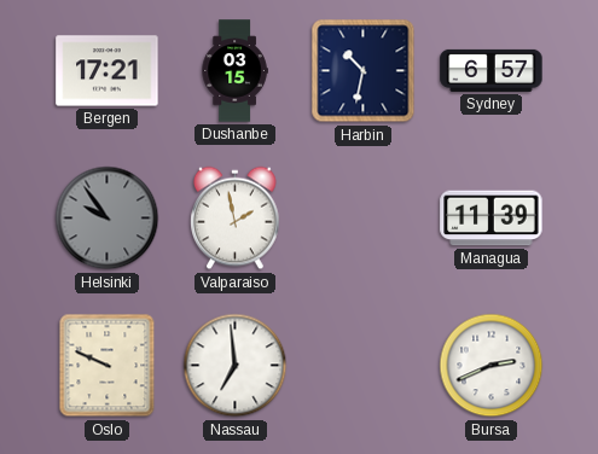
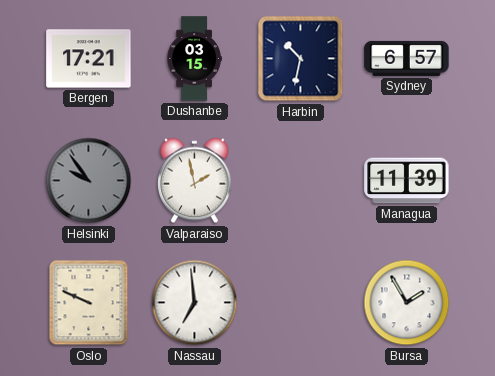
Bursa: 2:41 -> 1:55 (407, 303)
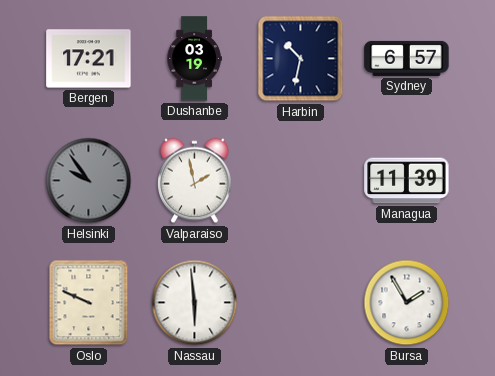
Dushanbe: 03:15 -> 03:19 (194, 59)
Nassau: 6:59 -> 5:59 (195, 303)
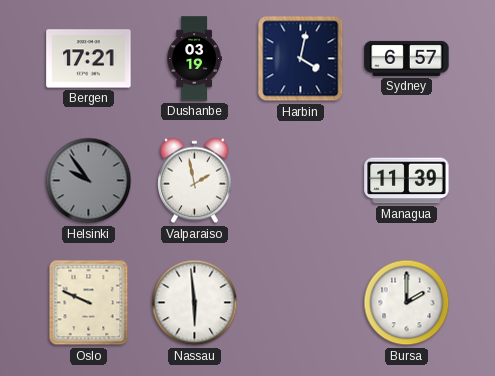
Harbin: 10:32 -> 4:02 (301, 59)
Bursa: 1:55 -> 2:00 (407, 303)
